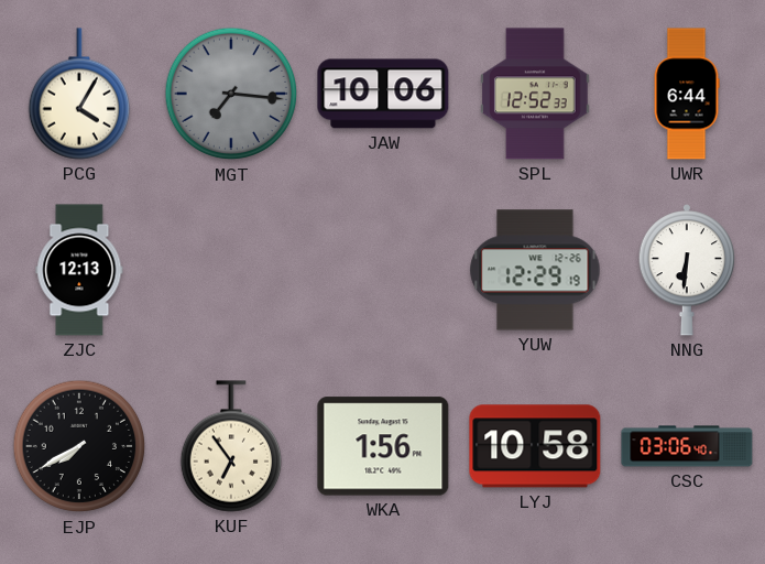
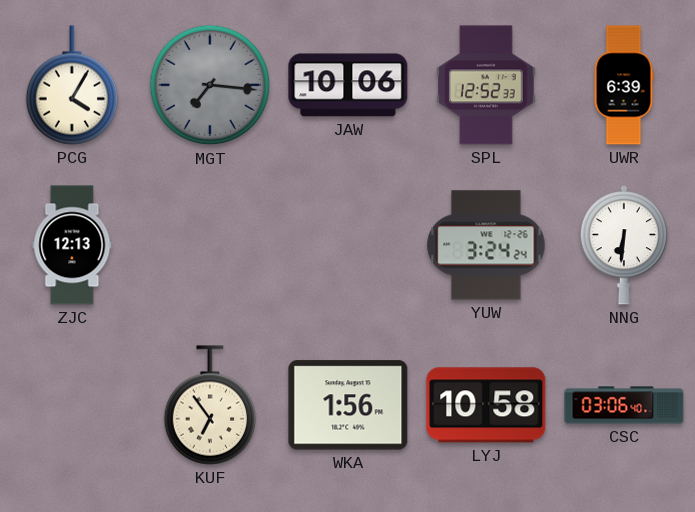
UWR: 6:44 -> 6:39 (624, 85)
YUW: 12:29 -> 3:24 (486, 245)
EJP: 7:40 -> none (79, 446)
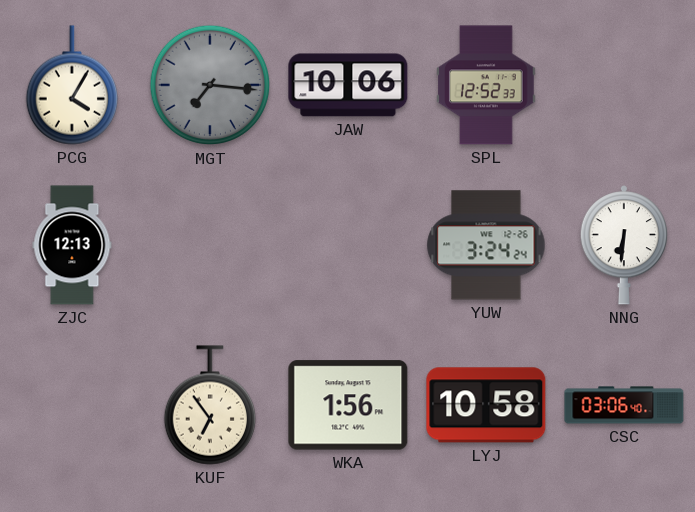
UWR: 6:39 -> none (624, 85)
